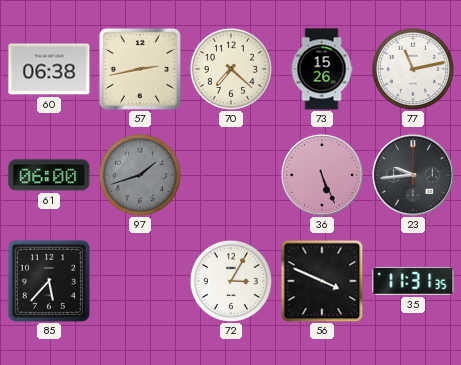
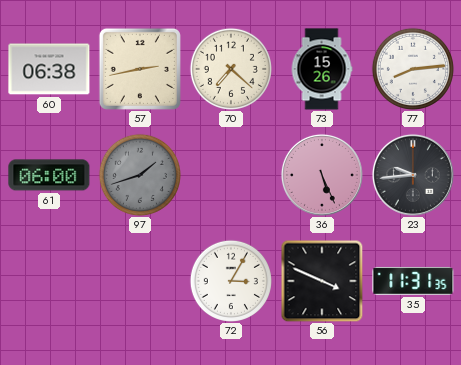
77: 11:13 -> 8:14 (413, 69)
85: 5:37 -> none (49, 281)
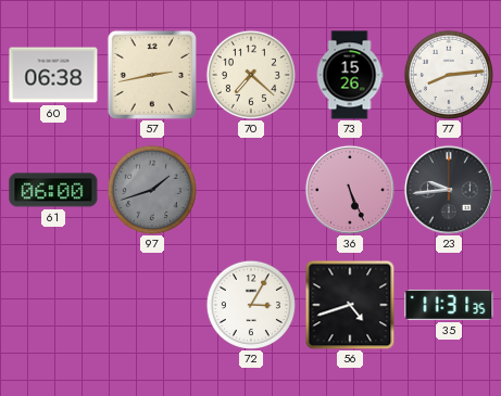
56: 3:49 -> 4:42 (350, 305)
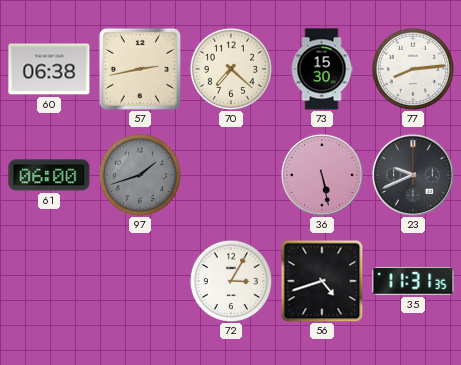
73: 15:26 -> 15:30 (322, 69)
36: 5:26 -> 5:28 (322, 175)
23: 9:44 -> 9:41 (413, 175)
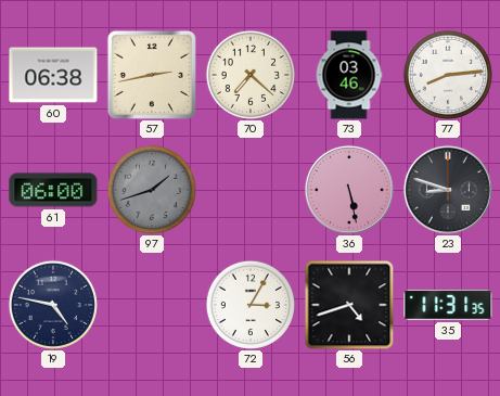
73: 15:30 -> 03:46 (349, 75)
23: 9:41 -> 8:48 (448, 190)
19: none -> 4:47 (53, 305)
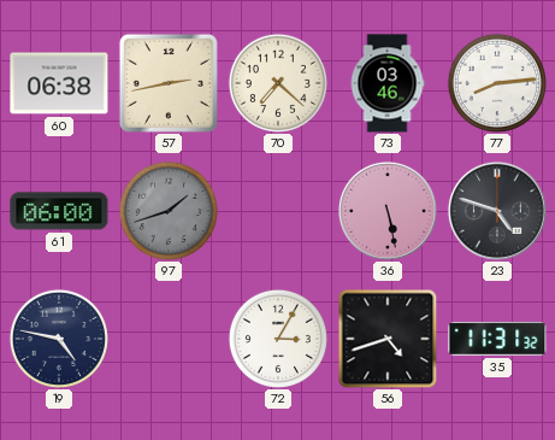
23: 8:48 -> 4:48 (497, 211)
35: 11:31:35 -> 11:31:32 (497, 339)
